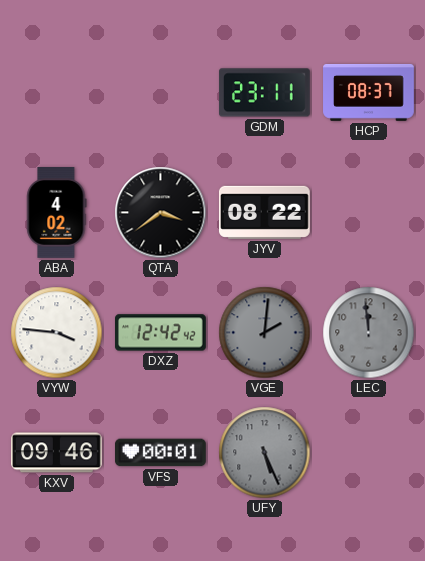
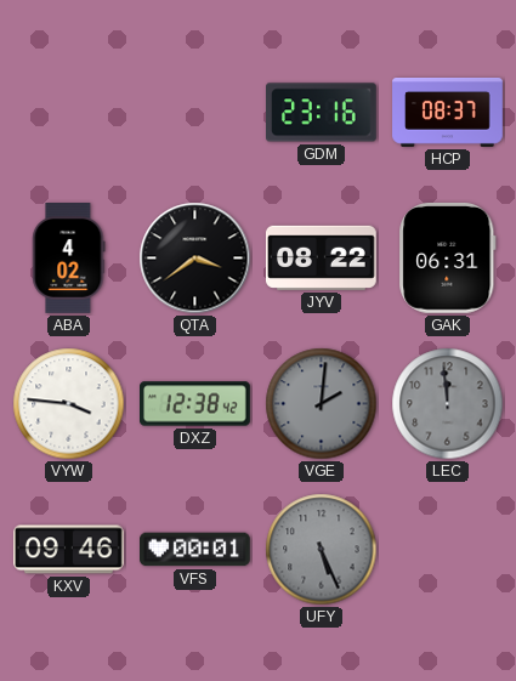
GDM: 23:11 -> 23:16 (322, 113)
GAK: none -> 06:31 (448, 257)
DXZ: 12:42 -> 12:38 (195, 404)
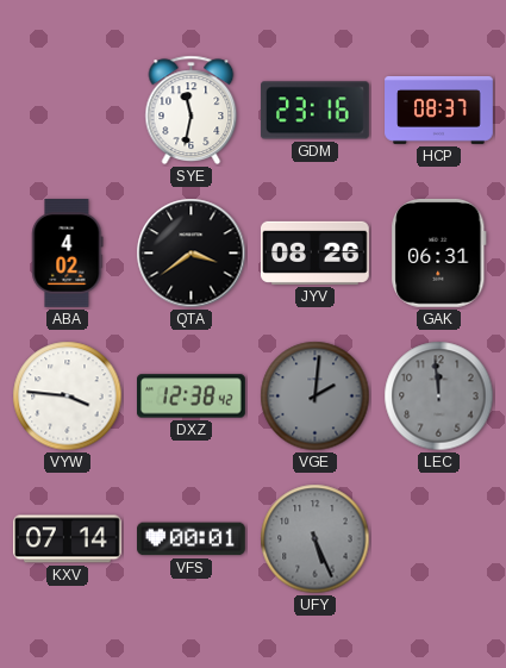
SYE: none -> 11:32 (192, 110)
JYV: 08:22 -> 08:26 (314, 252)
KXV: 09:46 -> 07:14 (68, 539)
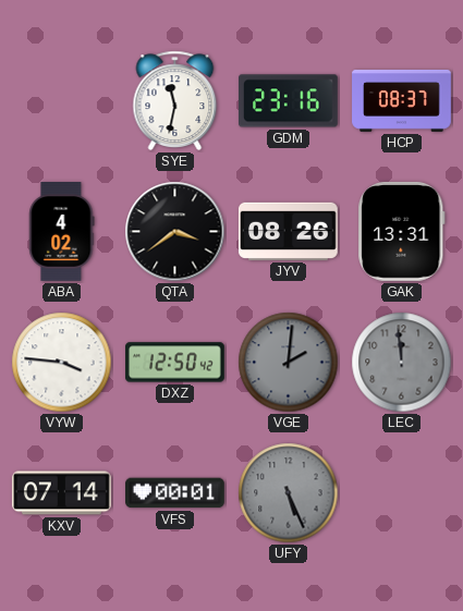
GAK: 06:31 -> 13:31 (402, 231)
DXZ: 12:38 -> 12:50 (175, 363)
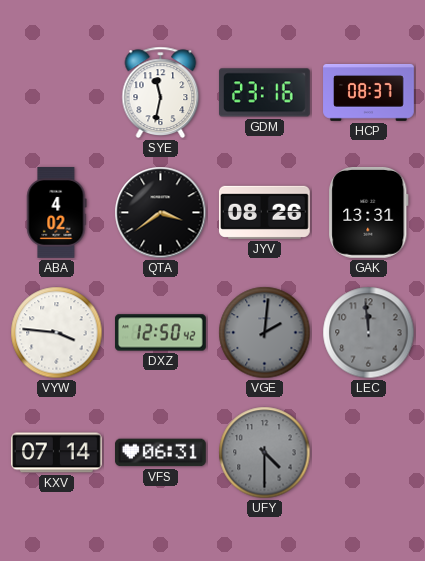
VFS: 00:01 -> 06:31 (161, 453)
UFY: 5:26 -> 4:30 (265, 453)
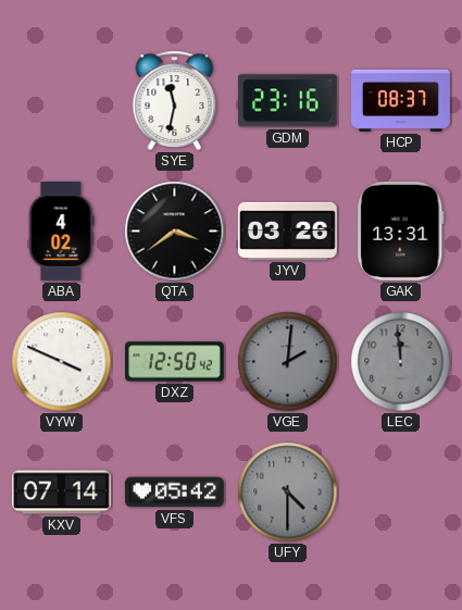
JYV: 08:26 -> 03:26 (287, 231)
VYW: 3:46 -> 3:49 (62, 362)
VFS: 06:31 -> 05:42 (175, 493)
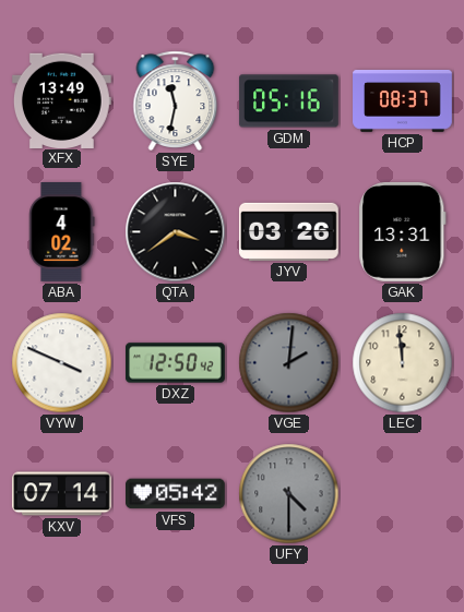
XFX: none -> 13:49 (62, 100)
GDM: 23:16 -> 05:16 (289, 101)
LEC dial: grey -> cream (403, 363)
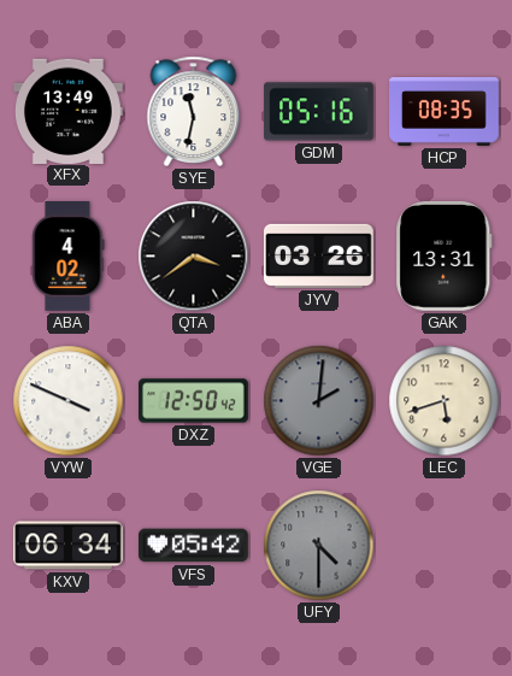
HCP: 08:37 -> 08:35 (445, 111)
LEC: 11:59 -> 5:42 (445, 401)
KXV: 07:14 -> 06:34 (69, 546)
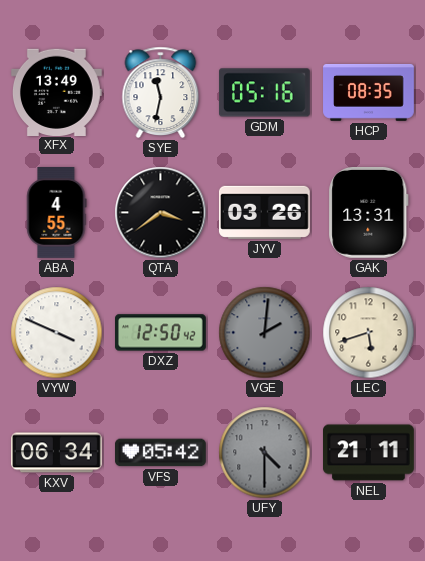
ABA: 4:02 -> 4:55 (57, 213)
NEL: none -> 21:11 (369, 453)
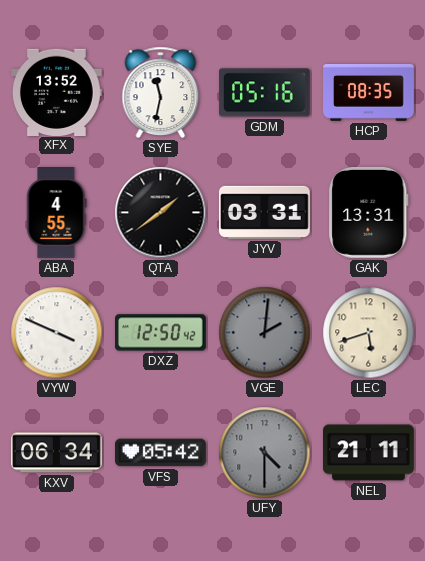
XFX: 13:49 -> 13:52 (57, 92)
QTA: 3:39 -> 1:39 (161, 213)
JYV: 03:26 -> 03:31 (264, 212)
